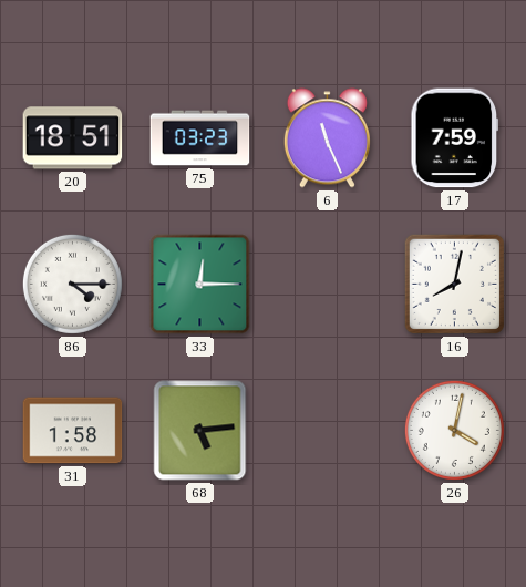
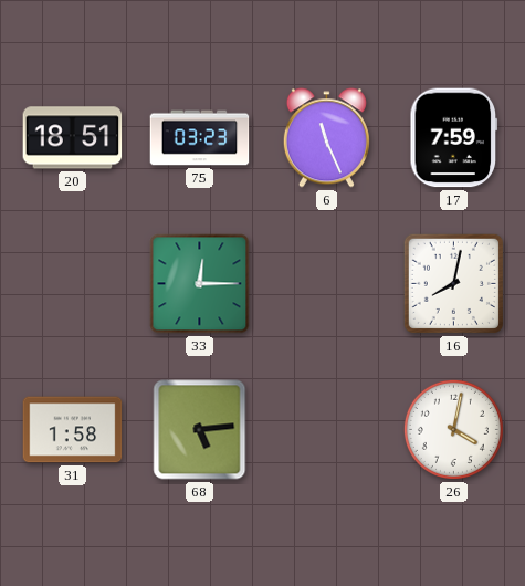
86: 4:15 -> none (72, 284)
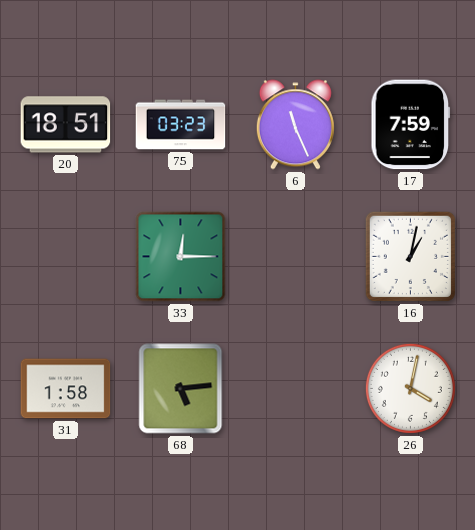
16: 8:02 -> 1:02 (410, 256)
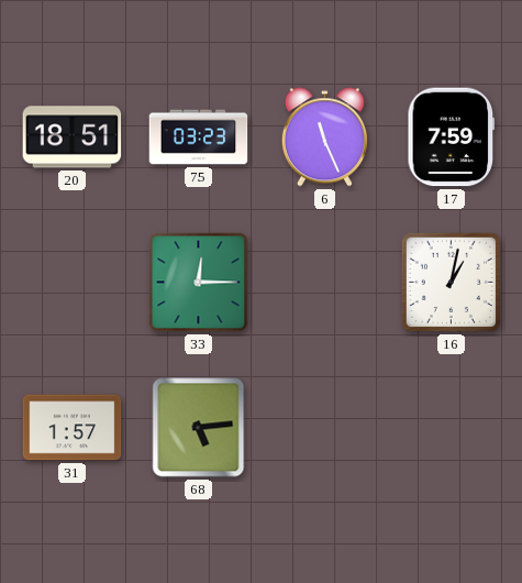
31: 1:58 -> 1:57 (73, 428)
26: 4:02 -> none (410, 388)
